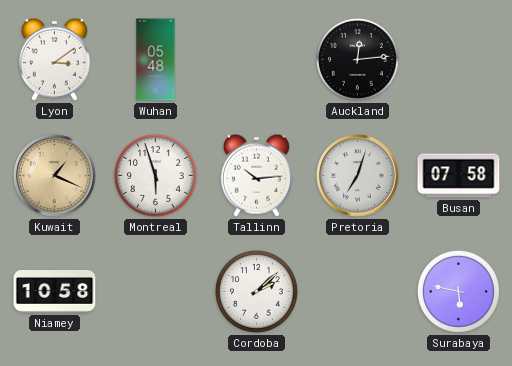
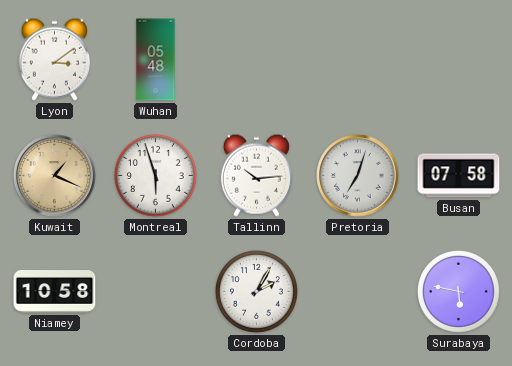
Auckland: 12:14 -> none (357, 60)
Cordoba: 2:08 -> 2:05 (256, 292)
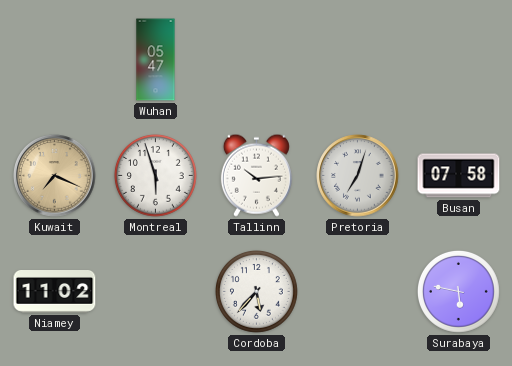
Lyon: 3:09 -> none (54, 59)
Wuhan: 05:48 -> 05:47 (156, 60)
Kuwait: 1:19 -> 7:19 (55, 176)
Niamey: 10:58 -> 11:02 (55, 292)
Cordoba: 2:05 -> 5:37 (256, 292)
